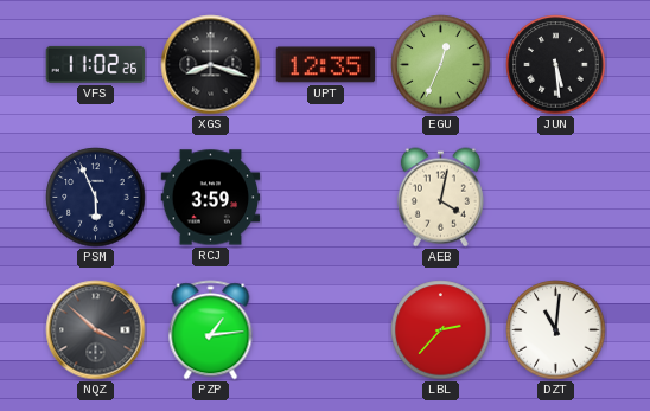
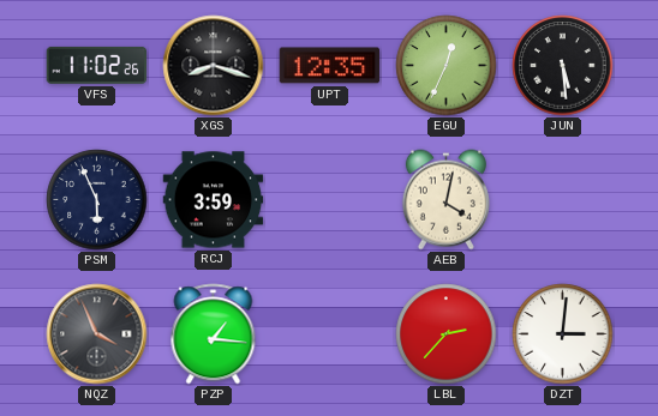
NQZ: 3:52 -> 3:56 (97, 334)
PZP: 1:14 -> 1:16 (214, 334)
DZT: 11:01 -> 3:01 (563, 334)
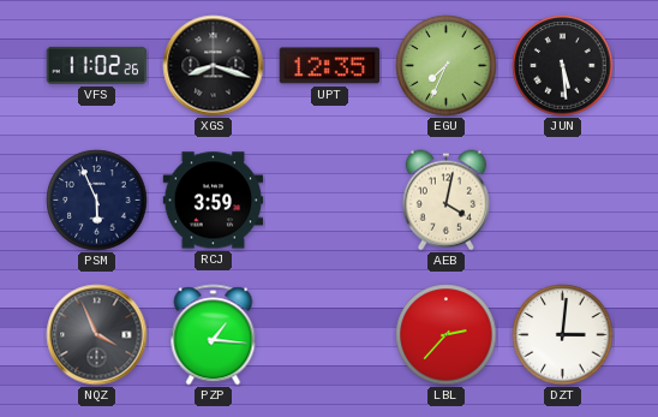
EGU: 12:34 -> 7:34 (447, 66)
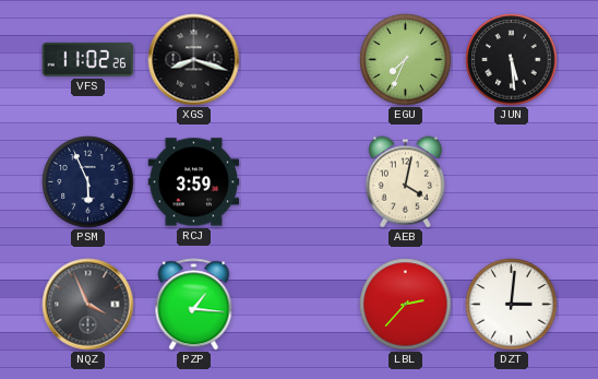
UPT: 12:35 -> none (330, 66)
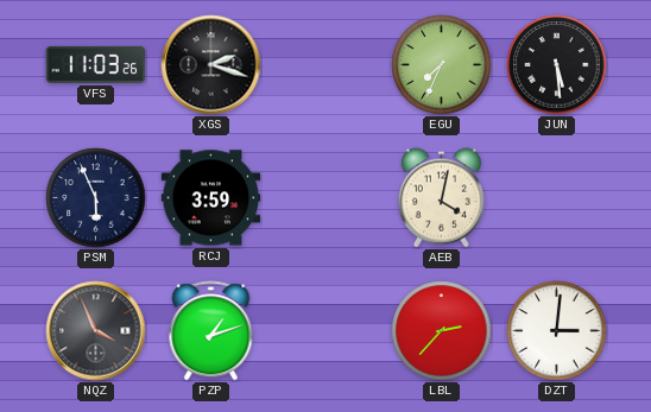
VFS: 11:02 -> 11:03 (96, 64)
XGS: 8:18 -> 2:18 (211, 65)
PZP: 1:16 -> 1:12 (211, 331)
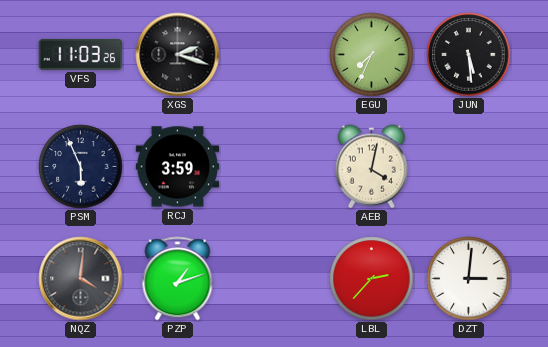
NQZ: 3:56 -> 4:01 (81, 279)
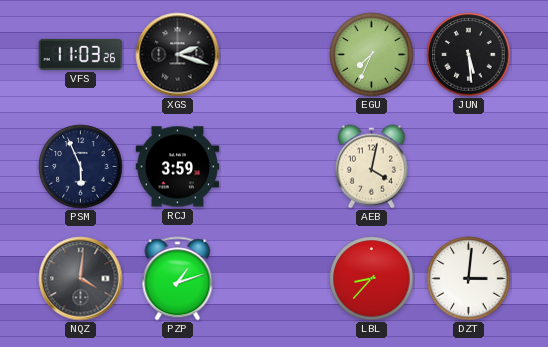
LBL: 2:37 -> 8:37 (372, 279)
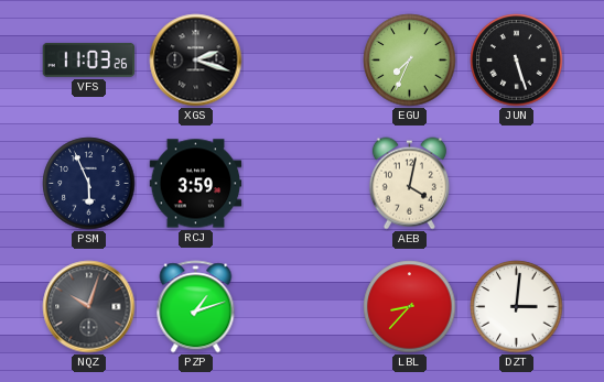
JUN: 5:29 -> 5:27 (517, 61)
NQZ: 4:01 -> 10:03 (89, 307)
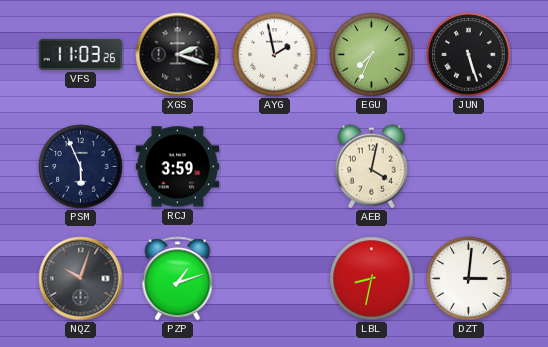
AYG: none -> 1:58 (275, 55)
LBL: 8:37 -> 8:32 (372, 279)
